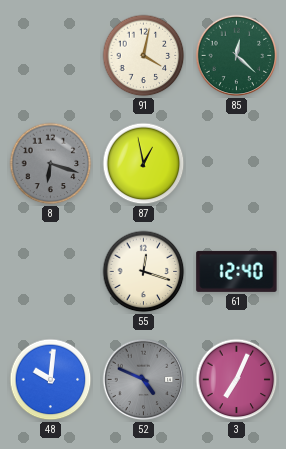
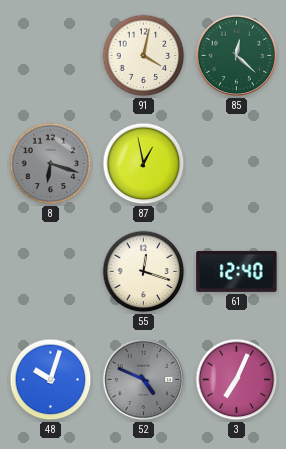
48: 10:01 -> 10:03 (51, 380)
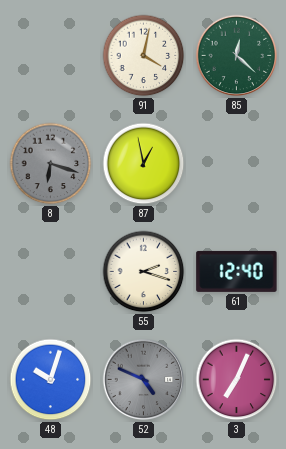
55: 12:18 -> 2:18 (144, 272)
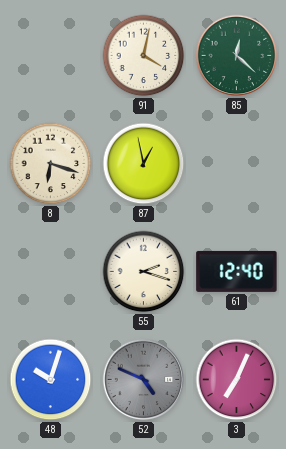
8 dial: grey -> cream (51, 164)
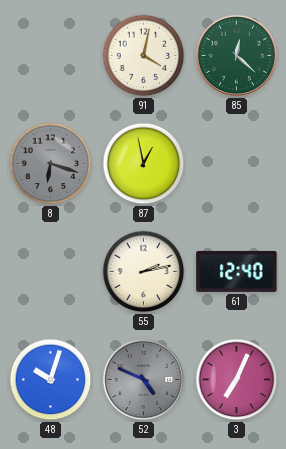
8 dial: cream -> grey (51, 164)
55: 2:18 -> 2:13 (144, 272)
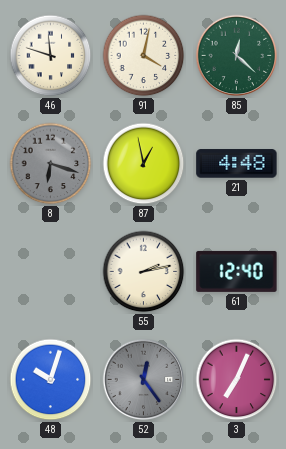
46: none -> 11:48 (51, 56)
21: none -> 4:48 (237, 164)
52: 4:49 -> 12:24 (144, 380)
